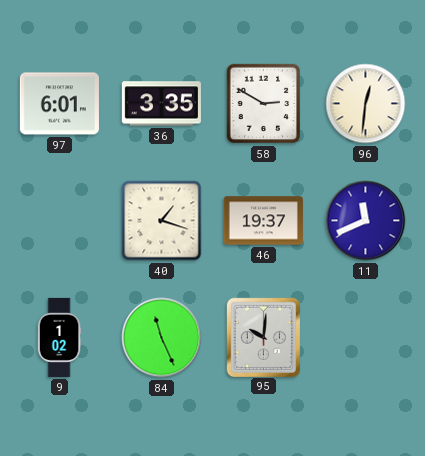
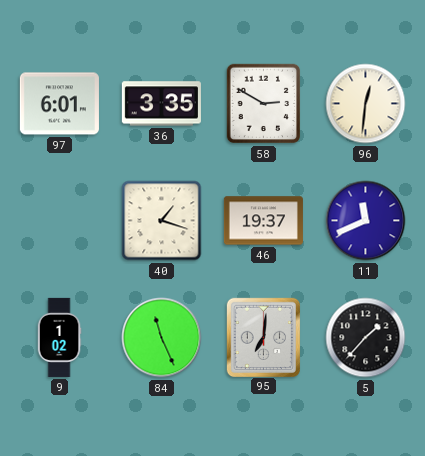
95: 10:01 -> 7:01 (263, 337)
5: none -> 1:37 (366, 338)
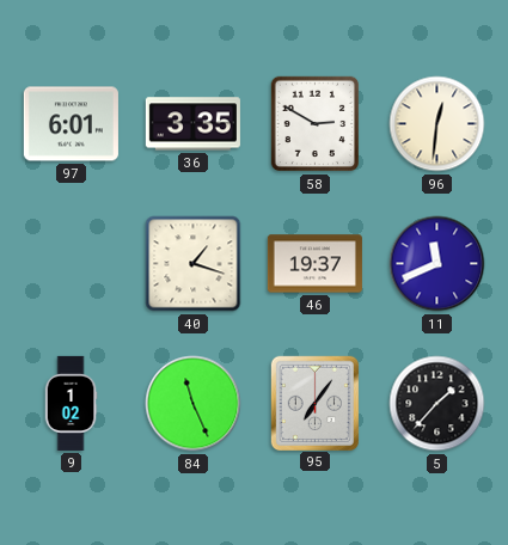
95: 7:01 -> 7:06 (314, 403)
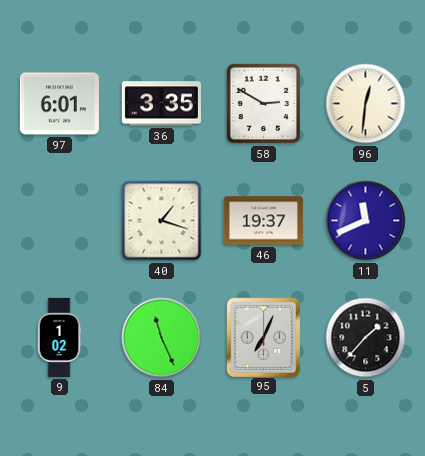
95: 7:06 -> 7:04 (263, 337)
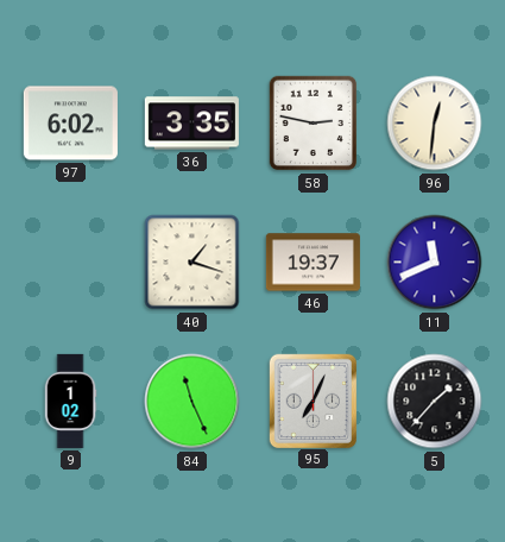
97: 6:01 -> 6:02 (70, 124)
58: 2:50 -> 2:47 (314, 124)
